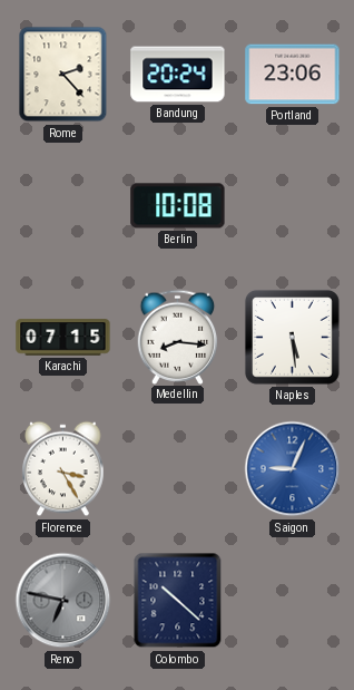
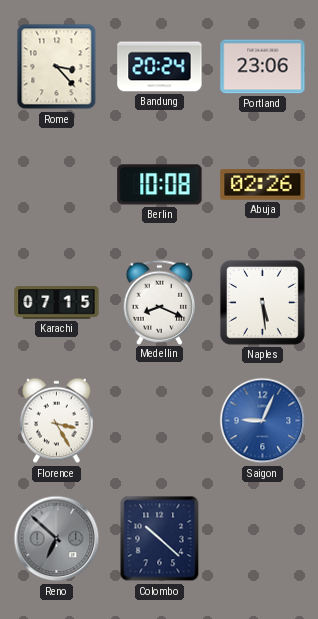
Rome: 2:23 -> 3:23 (57, 67)
Abuja: none -> 02:26 (263, 185)
Medellin: 8:16 -> 8:19 (160, 302)
Reno: 6:47 -> 6:52 (57, 539)
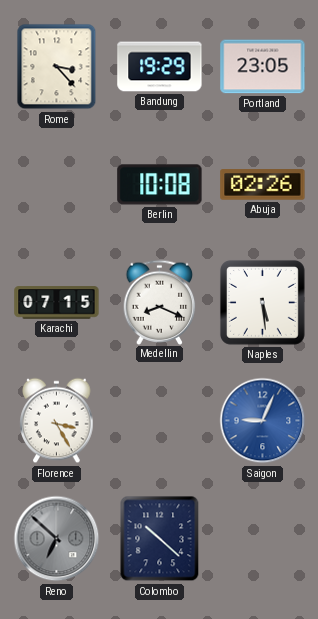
Bandung: 20:24 -> 19:29 (160, 67)
Portland: 23:06 -> 23:05 (263, 67)
